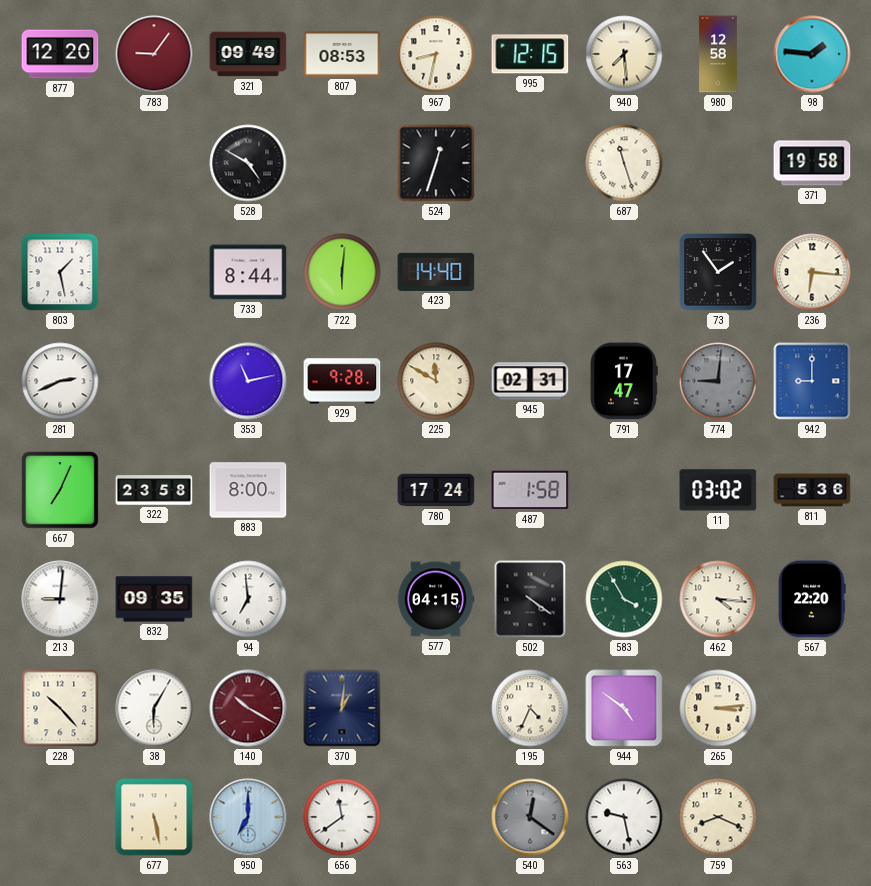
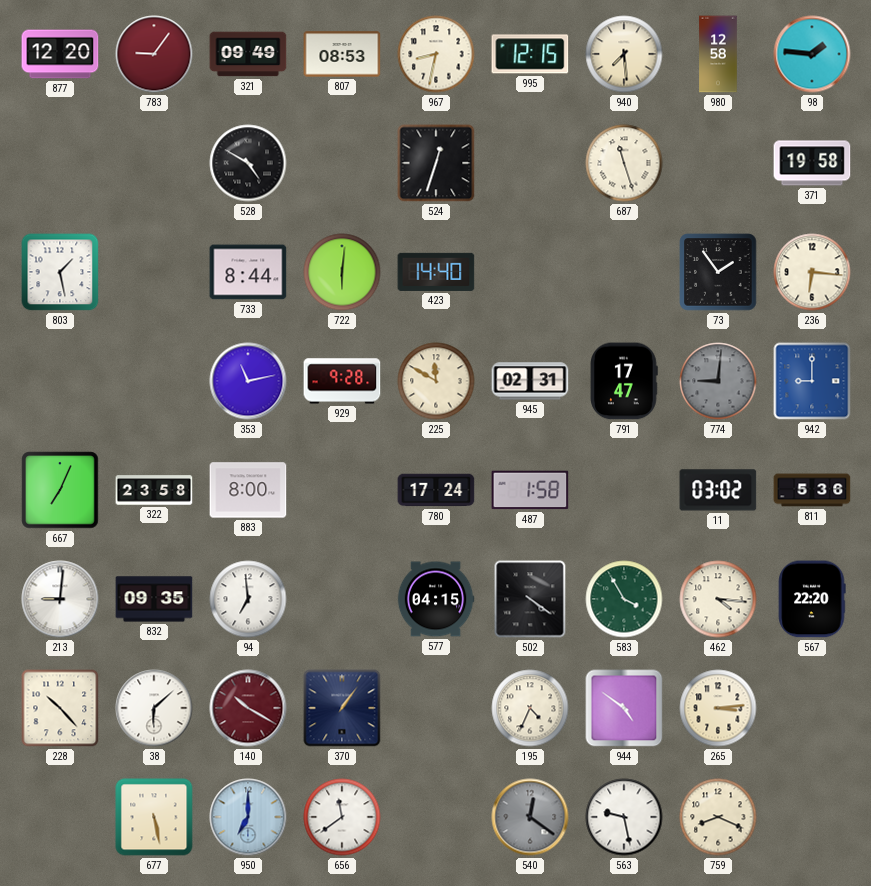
281: 2:41 -> none (60, 381)
38: 6:05 -> 6:08 (154, 708)
370: 1:01 -> 1:06 (342, 708)
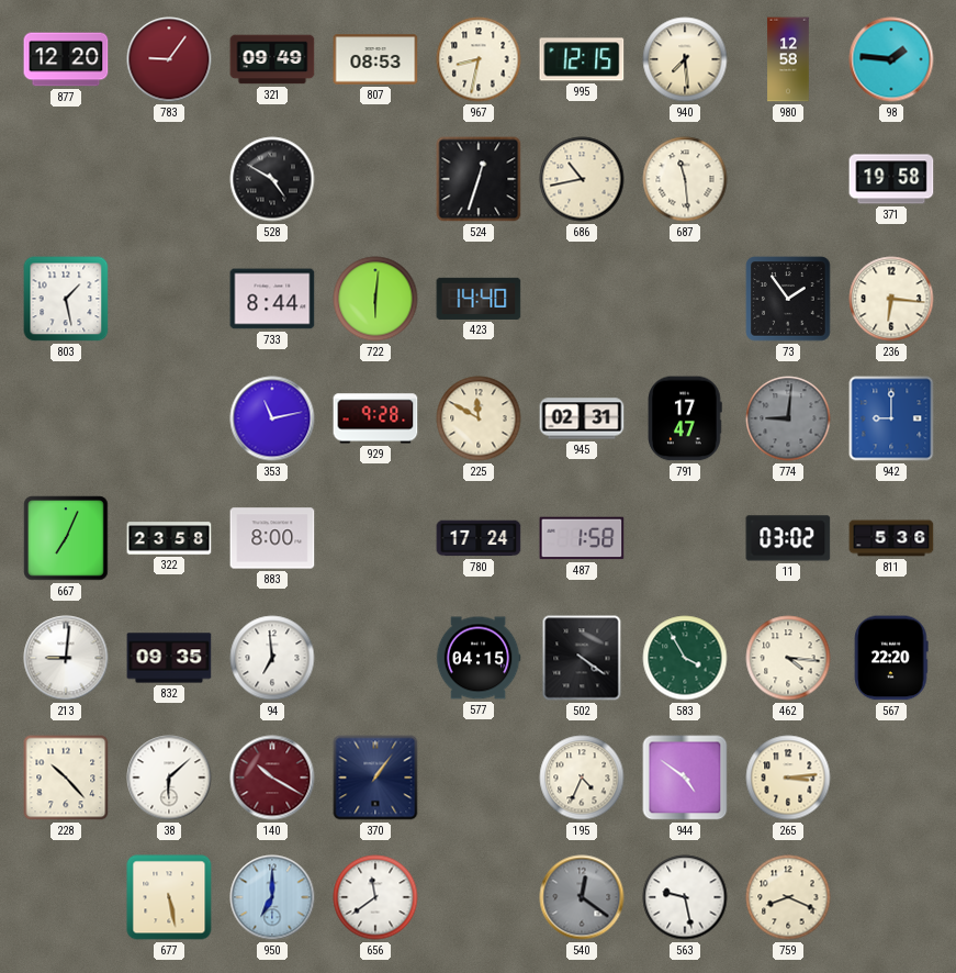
686: none -> 10:43 (582, 179)
687: 11:27 -> 11:29 (685, 179)
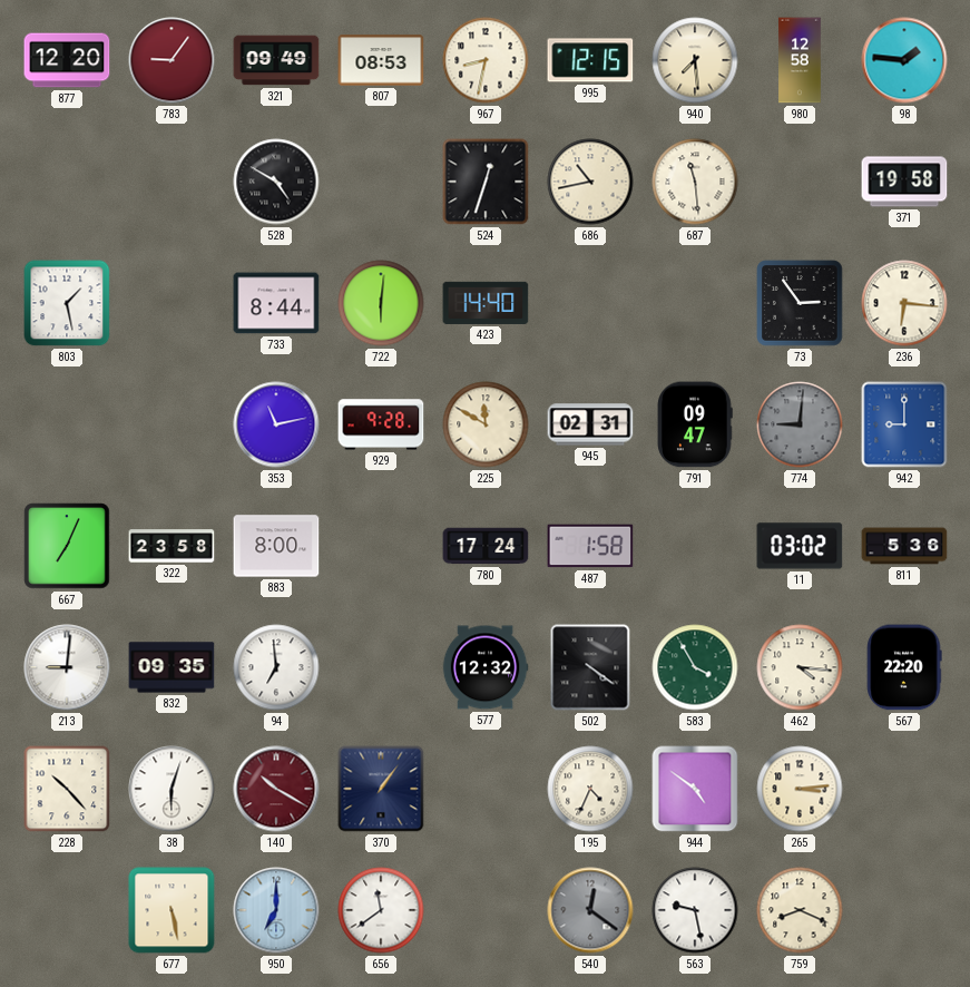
73: 1:54 -> 2:54 (800, 303)
791: 17:47 -> 09:47 (695, 424)
577: 04:15 -> 12:32 (486, 667)
38: 6:08 -> 6:03 (172, 789)
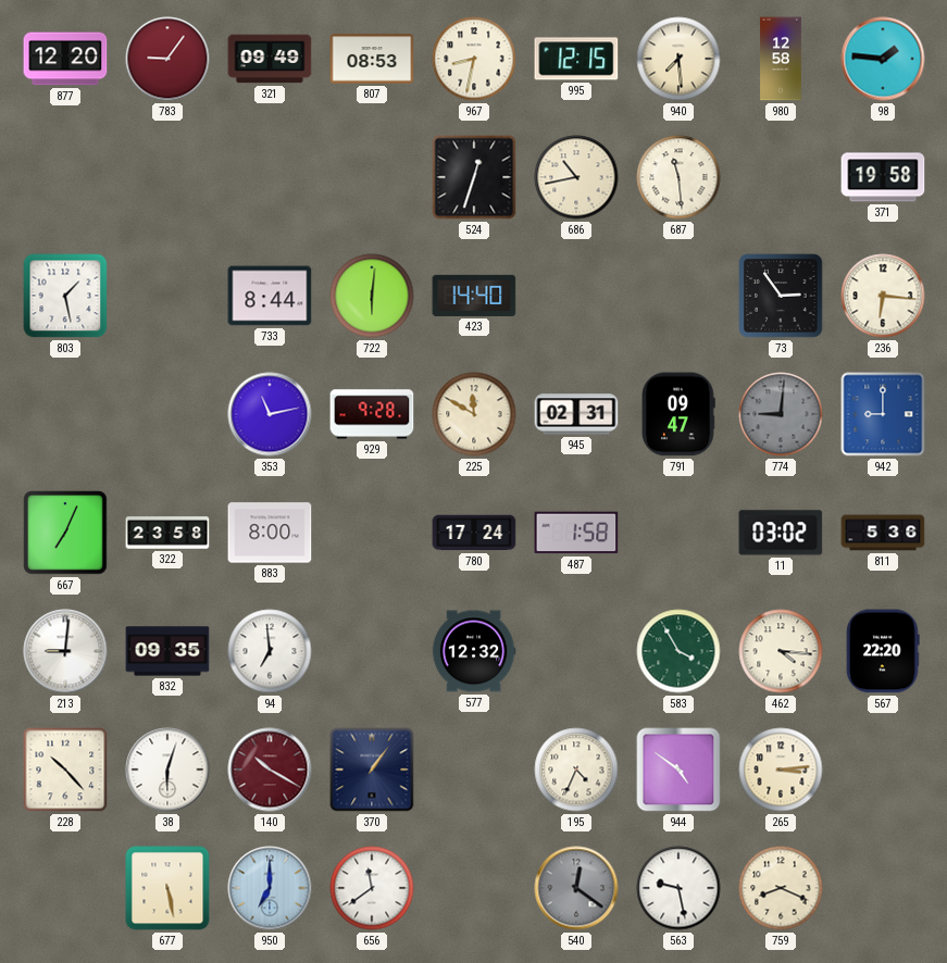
528: 4:50 -> none (276, 182)
502: 4:21 -> none (590, 667)
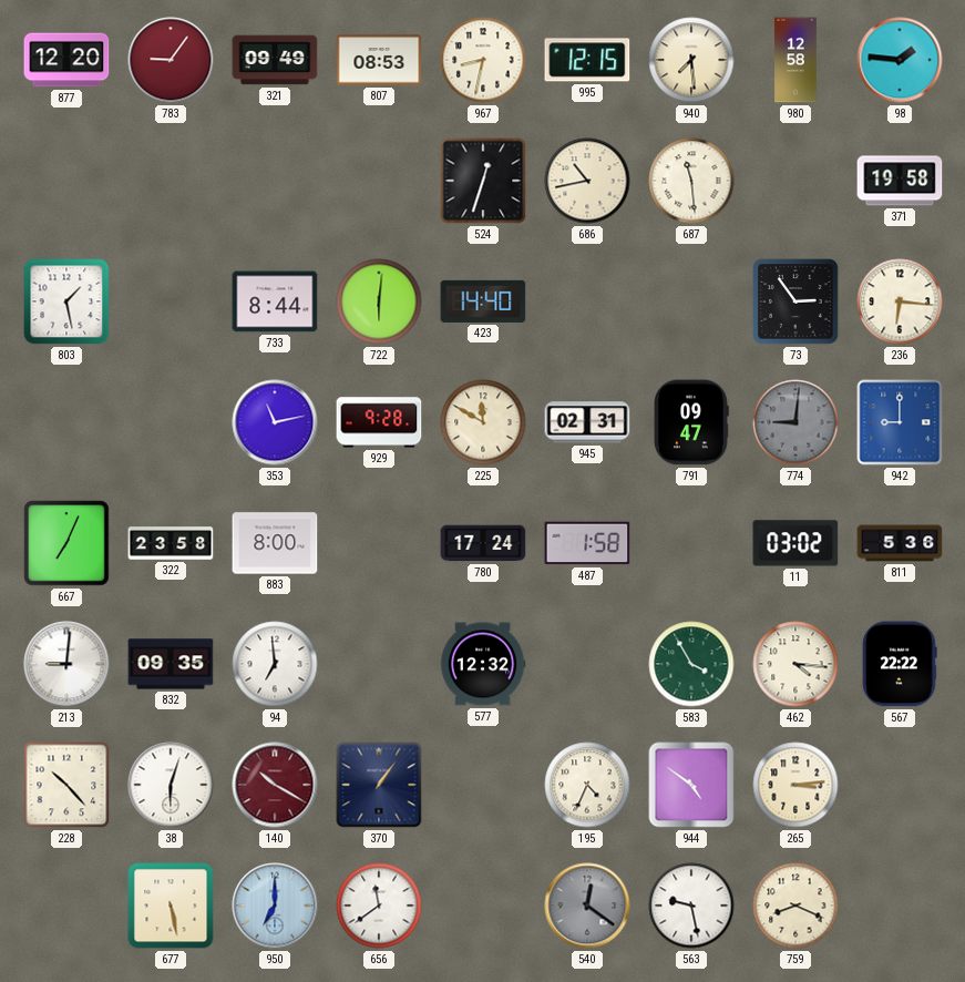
567: 22:20 -> 22:22 (900, 664)
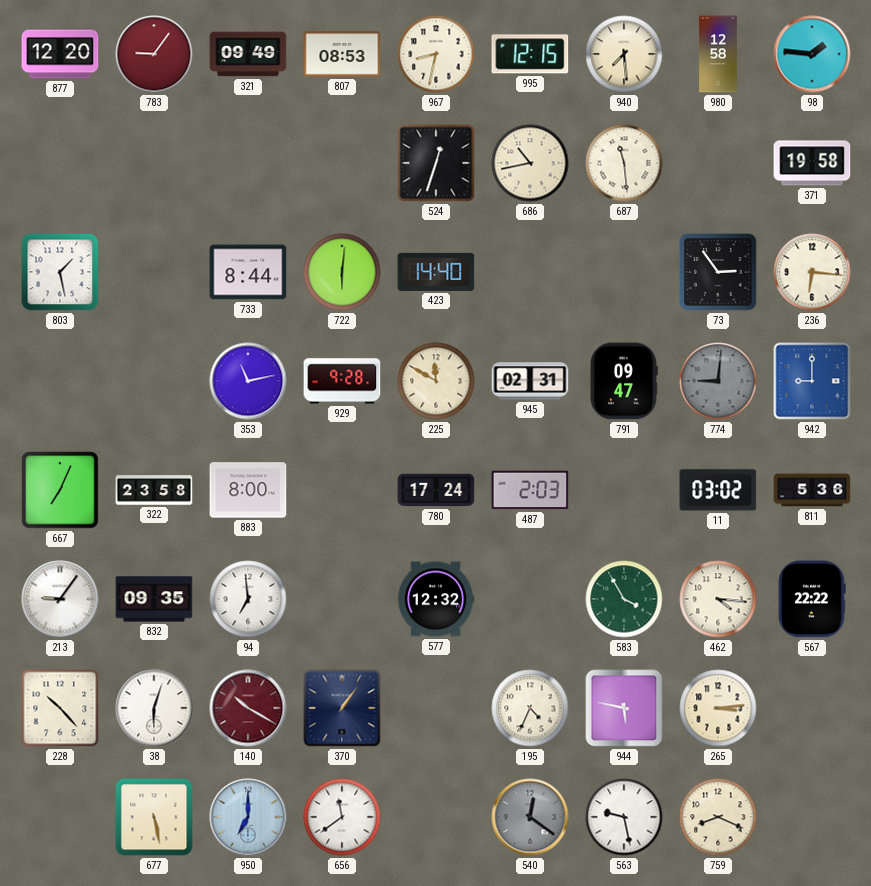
487: 1:58 -> 2:03 (530, 490)
213: 9:01 -> 9:06 (60, 599)
944: 4:51 -> 5:47 (624, 708)
